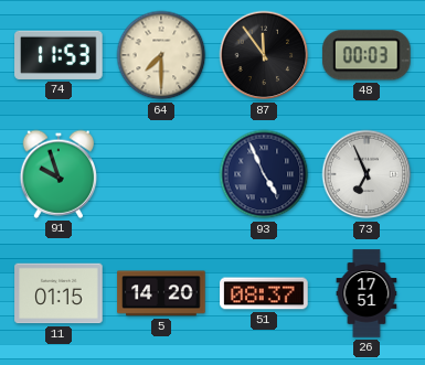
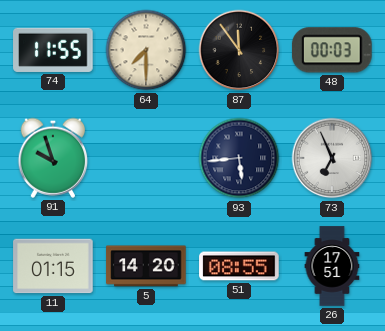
74: 11:53 -> 11:55 (53, 50)
93: 4:56 -> 5:44 (239, 158)
51: 08:37 -> 08:55 (239, 266)
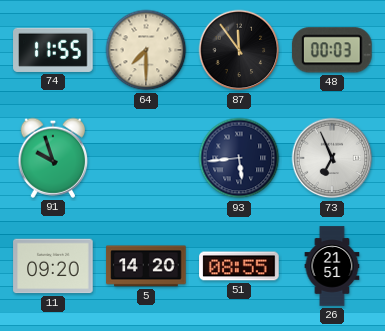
11: 01:15 -> 09:20 (53, 266)
26: 17:51 -> 21:51 (332, 266)
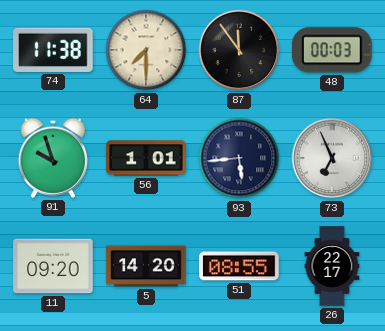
74: 11:55 -> 11:38 (53, 50)
56: none -> 1:01 (146, 158)
26: 21:51 -> 22:17 (332, 266)
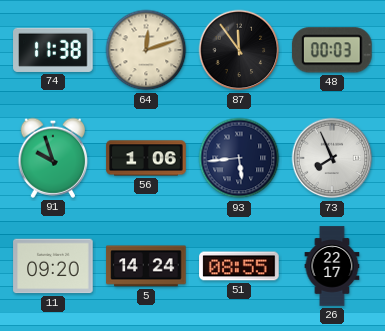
64: 7:30 -> 12:12 (146, 50)
56: 1:01 -> 1:06 (146, 158)
73: 6:56 -> 7:56 (332, 158)
5: 14:20 -> 14:24 (146, 266)
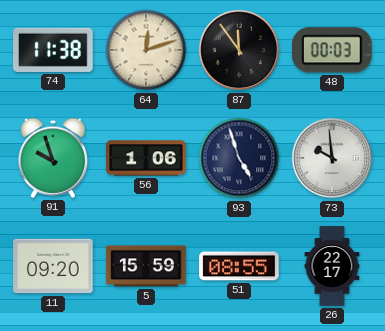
93: 5:44 -> 4:57 (239, 158)
73: 7:56 -> 9:59 (332, 158)
5: 14:24 -> 15:59 (146, 266)
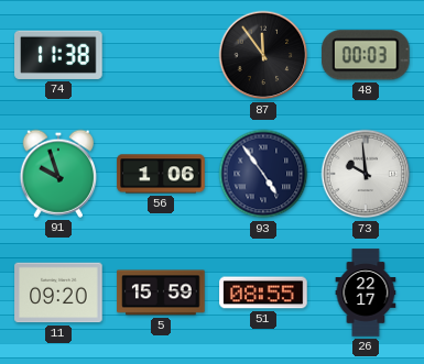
64: 12:12 -> none (146, 50)
93: 4:57 -> 4:54 (263, 174)
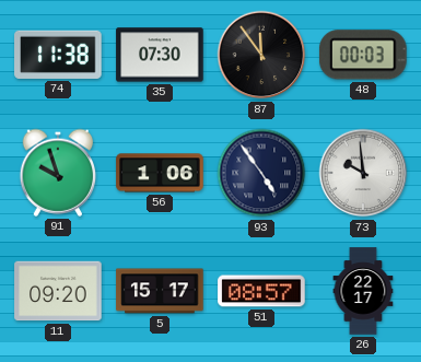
35: none -> 07:30 (160, 55)
5: 15:59 -> 15:17 (160, 291)
51: 08:55 -> 08:57 (261, 291)
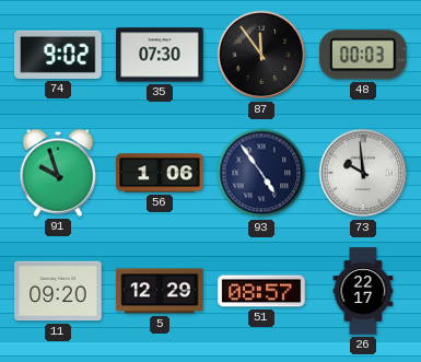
74: 11:38 -> 9:02 (58, 55)
5: 15:17 -> 12:29 (160, 291)
